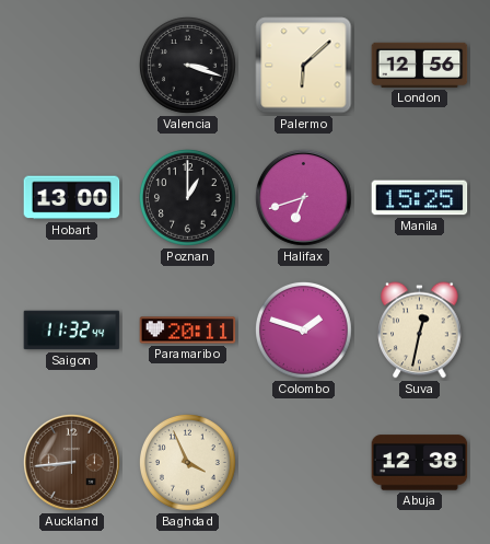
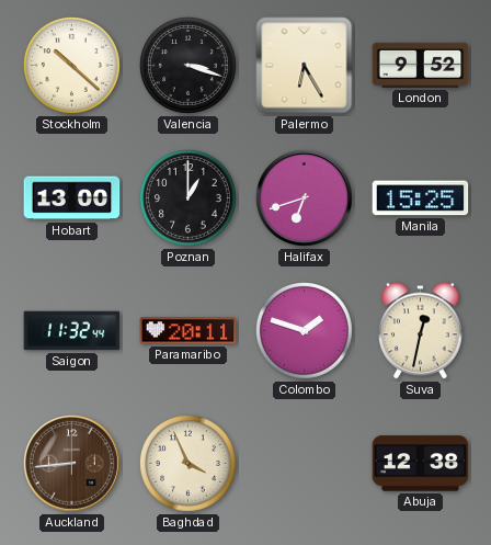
Stockholm: none -> 10:22 (71, 65)
Palermo: 6:08 -> 6:25 (305, 66)
London: 12:56 -> 9:52 (421, 65)
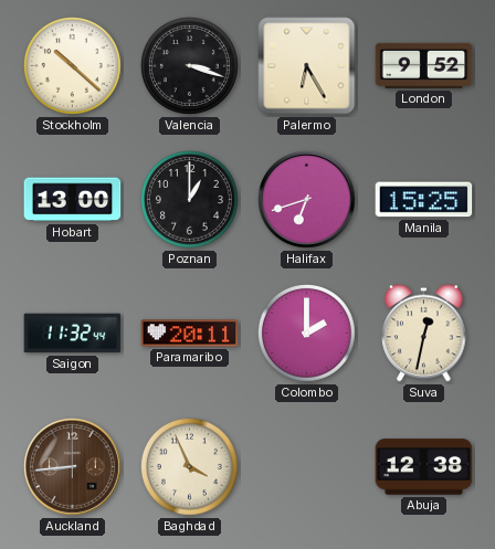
Colombo: 1:48 -> 2:00 (306, 332)
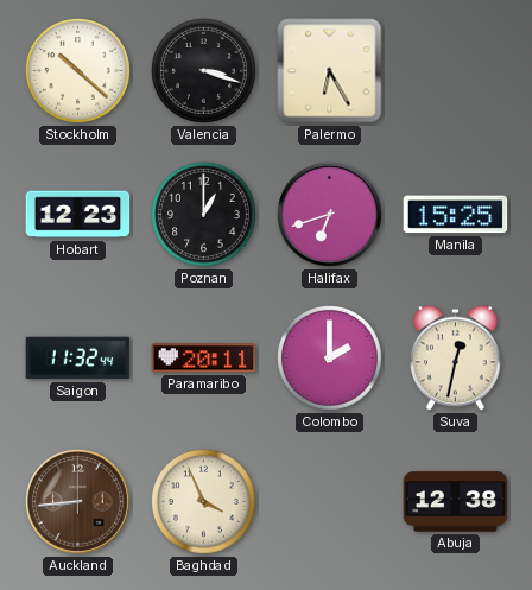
London: 9:52 -> none (424, 65)
Hobart: 13:00 -> 12:23 (78, 215)
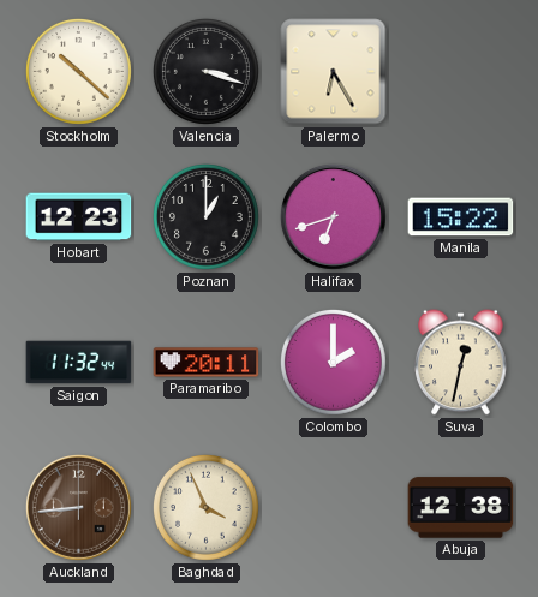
Manila: 15:25 -> 15:22 (461, 217)
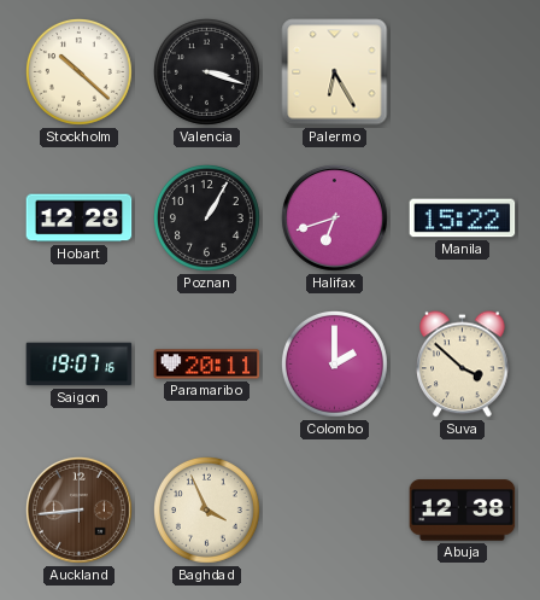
Hobart: 12:23 -> 12:28 (80, 219)
Poznan: 1:00 -> 1:05 (206, 217)
Saigon: 11:32 -> 19:07 (80, 365)
Suva: 12:32 -> 3:52 (463, 365)
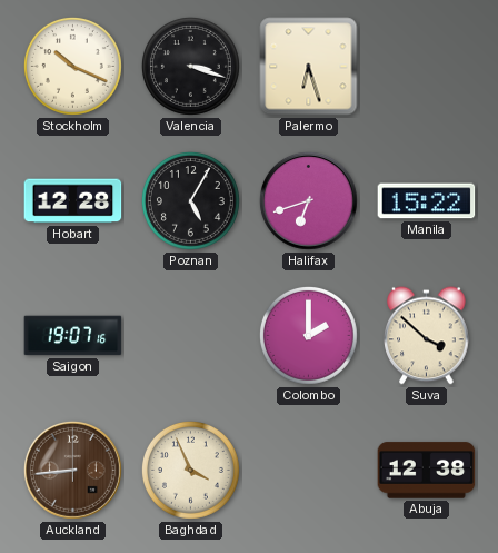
Stockholm: 10:22 -> 10:19 (72, 66)
Palermo: 6:25 -> 6:27 (309, 67)
Poznan: 1:05 -> 5:05 (190, 200)
Paramaribo: 20:11 -> none (207, 365)
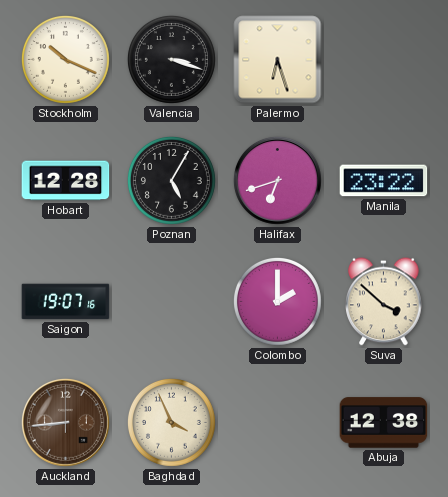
Manila: 15:22 -> 23:22 (384, 181)
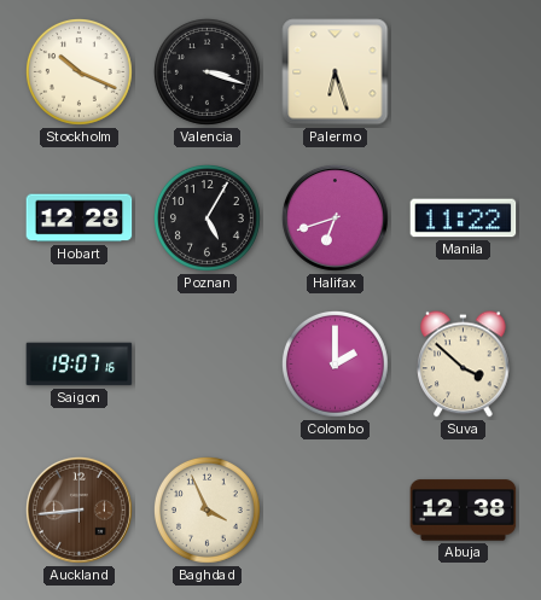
Manila: 23:22 -> 11:22 (464, 219)
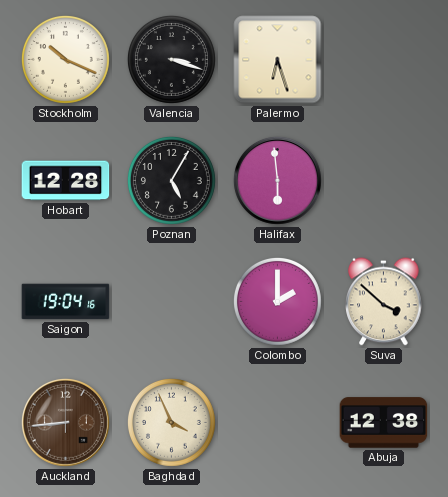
Halifax: 6:42 -> 5:59 (277, 180)
Manila: 11:22 -> none (464, 219)
Saigon: 19:07 -> 19:04 (66, 302)
